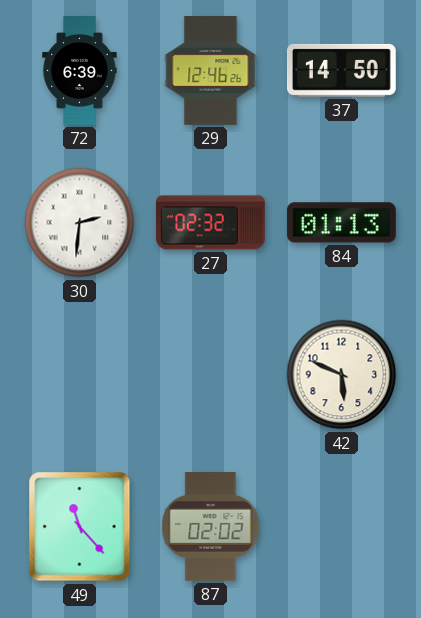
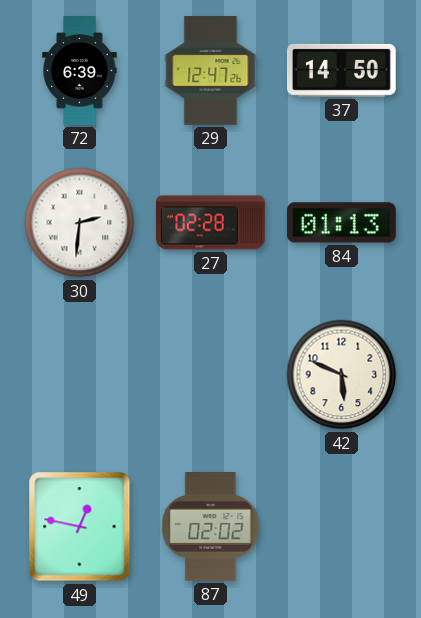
29: 12:46 -> 12:47 (211, 71)
27: 02:32 -> 02:28 (211, 223)
49: 11:23 -> 12:47 (80, 527)
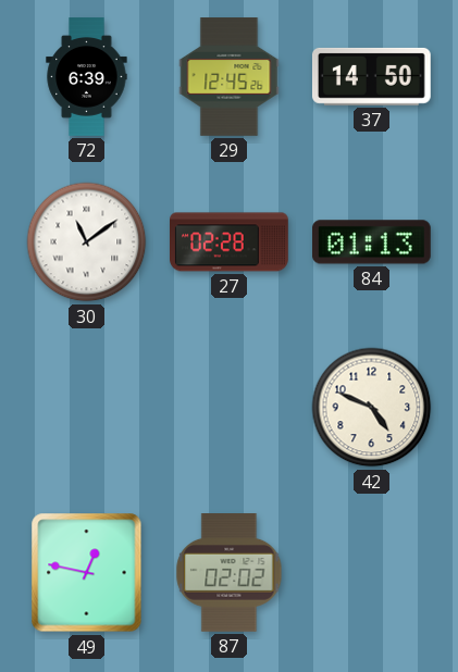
29: 12:47 -> 12:45 (230, 77)
30: 2:31 -> 11:09 (87, 242)
42: 5:49 -> 4:49 (372, 408)
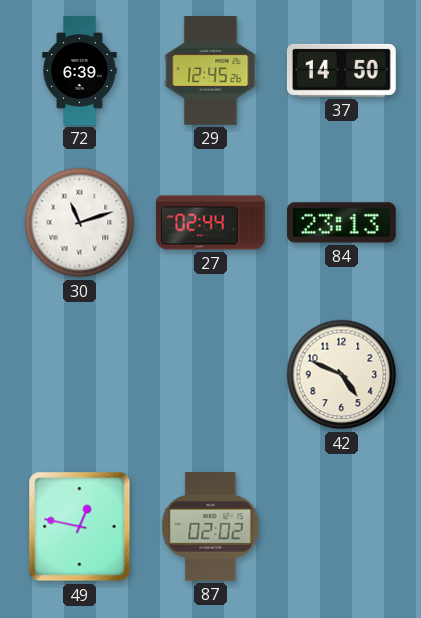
30: 11:09 -> 11:12 (80, 223)
27: 02:28 -> 02:44 (211, 223)
84: 01:13 -> 23:13 (342, 223)
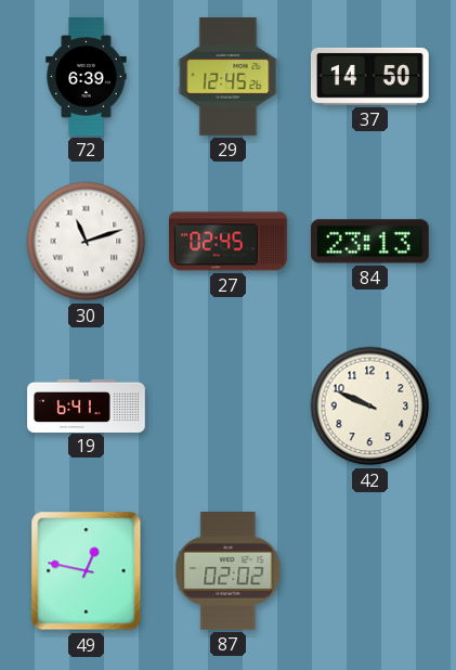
27: 02:44 -> 02:45 (229, 242)
19: none -> 6:41 (87, 405)
42: 4:49 -> 9:49 (370, 407)
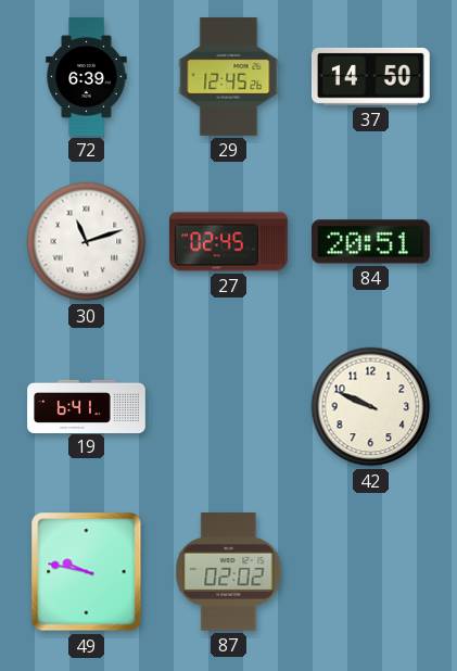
84: 23:13 -> 20:51 (371, 242)
49: 12:47 -> 9:47 (87, 572)
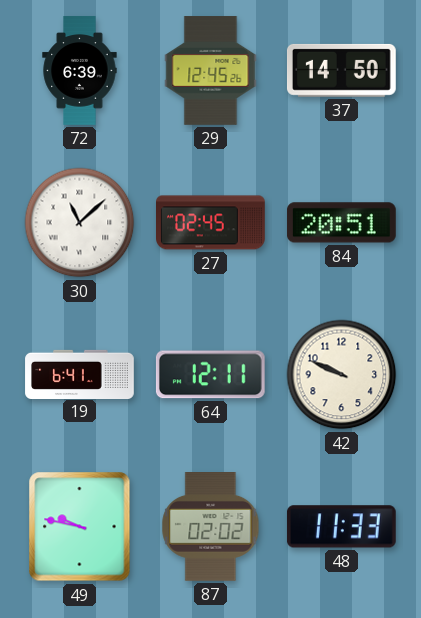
30: 11:12 -> 11:08 (80, 223)
64: none -> 12:11 (210, 375)
48: none -> 11:33 (341, 527)
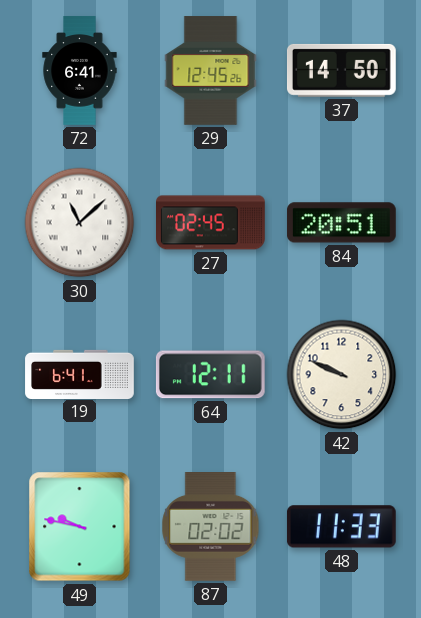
72: 6:39 -> 6:41 (80, 71)
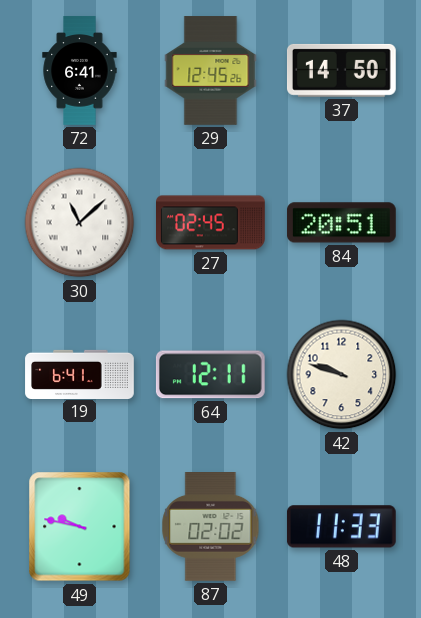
42: 9:49 -> 9:48 (342, 375)
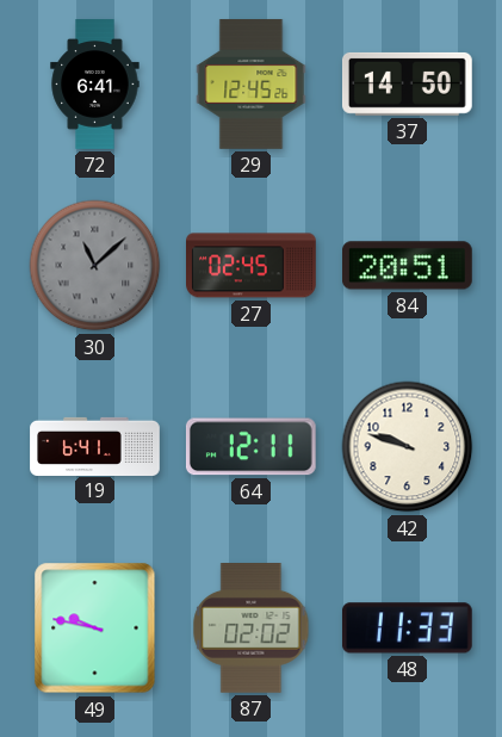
30 dial: white -> grey (95, 266)
